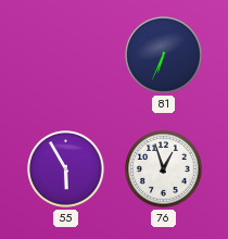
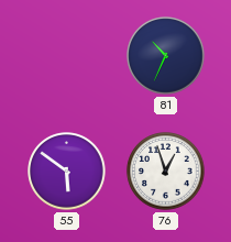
81: 6:34 -> 10:34 (166, 56)
55: 5:55 -> 5:51 (67, 172)
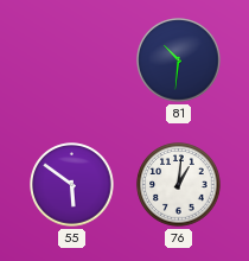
81: 10:34 -> 10:31 (179, 61)
76: 12:57 -> 1:01 (179, 185)
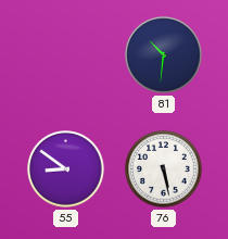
55: 5:51 -> 8:51 (66, 169)
76: 1:01 -> 5:28 (164, 169)
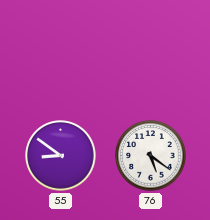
81: 10:31 -> none (164, 55)
76: 5:28 -> 5:21 (151, 156)
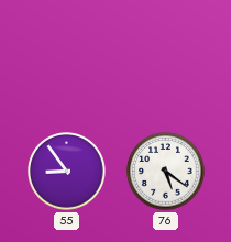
55: 8:51 -> 8:54 (67, 172)
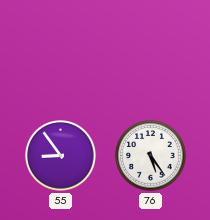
76: 5:21 -> 5:24 (151, 156)
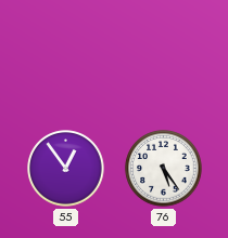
55: 8:54 -> 12:54 (66, 169)
